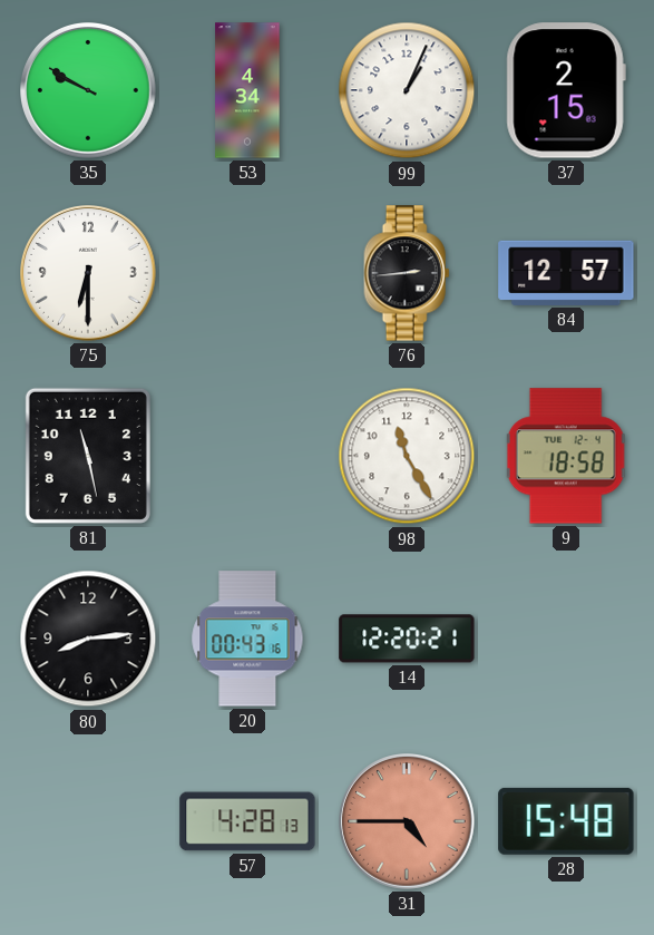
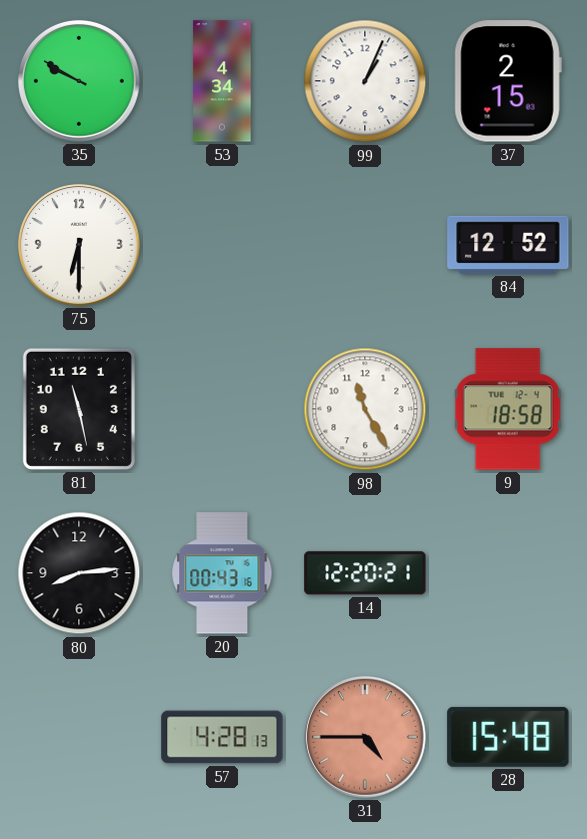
76: 2:44 -> none (407, 273)
84: 12:57 -> 12:52 (508, 245)
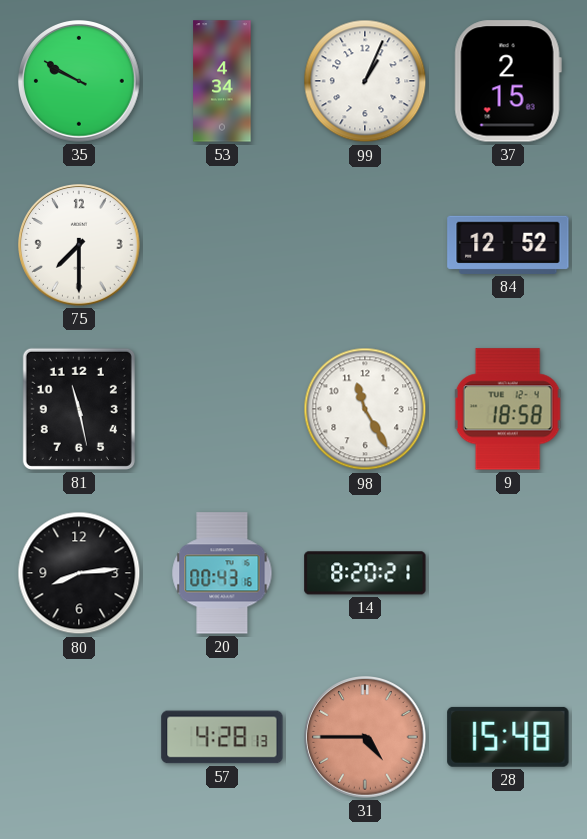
75: 6:30 -> 7:30 (79, 245)
14: 12:20 -> 8:20 (365, 573)
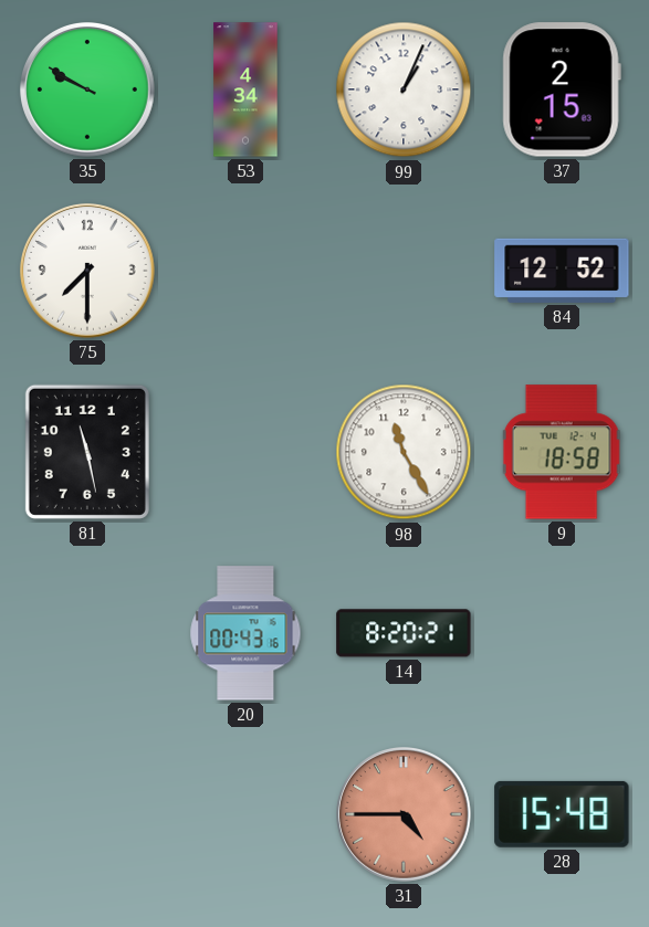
80: 8:14 -> none (79, 573)
57: 4:28 -> none (222, 737)
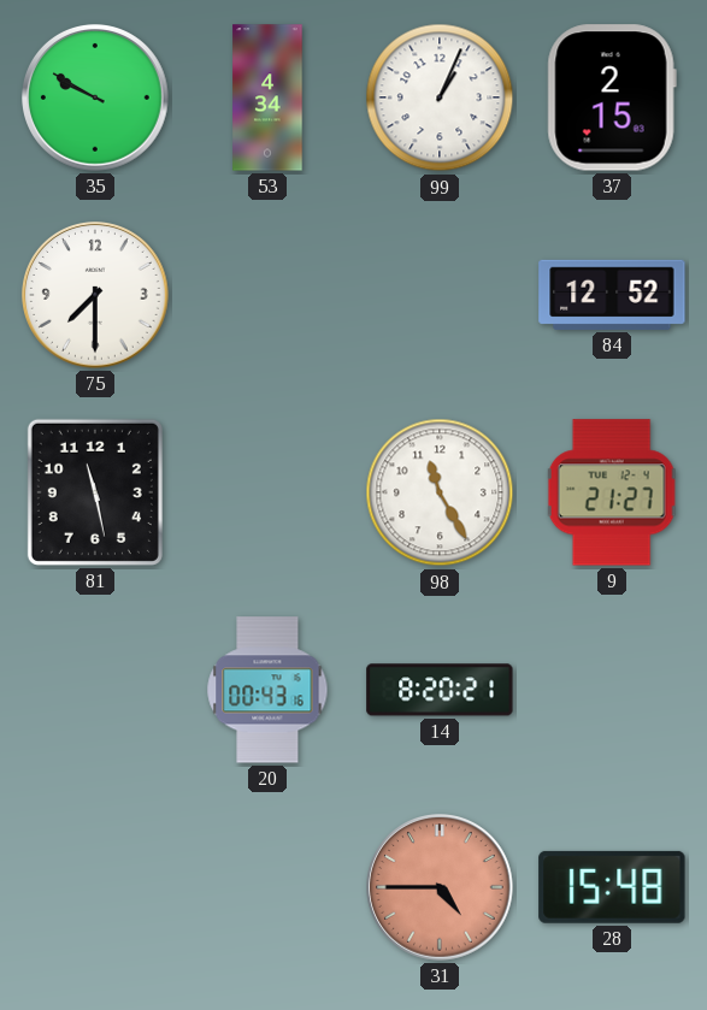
9: 18:58 -> 21:27 (612, 492)
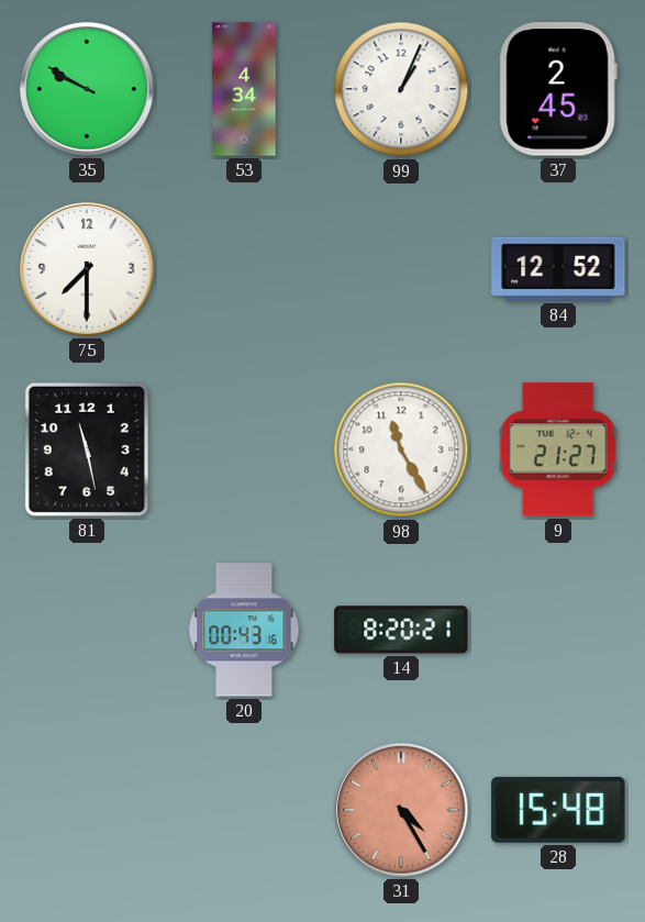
37: 2:15 -> 2:45 (558, 89)
31: 4:45 -> 4:25 (401, 810)
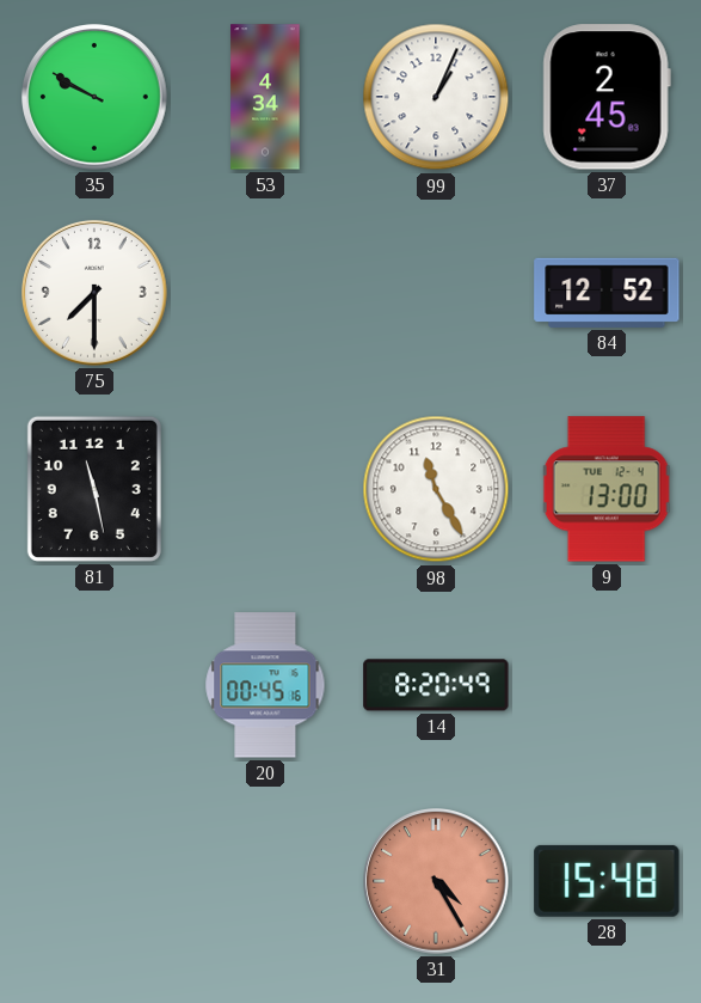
9: 21:27 -> 13:00 (607, 489)
20: 00:43 -> 00:45 (265, 685)
14: 8:20:21 -> 8:20:49 (436, 685)
